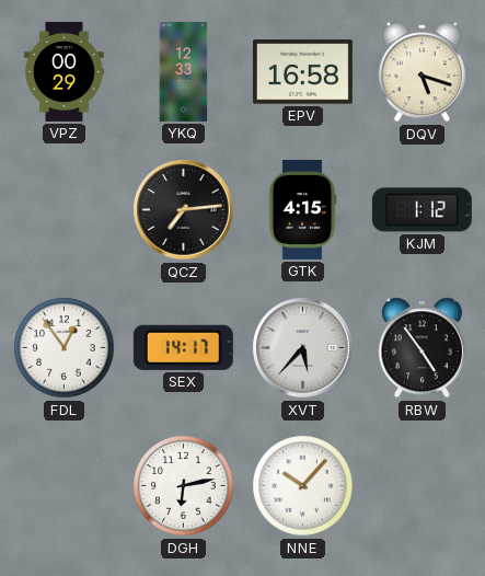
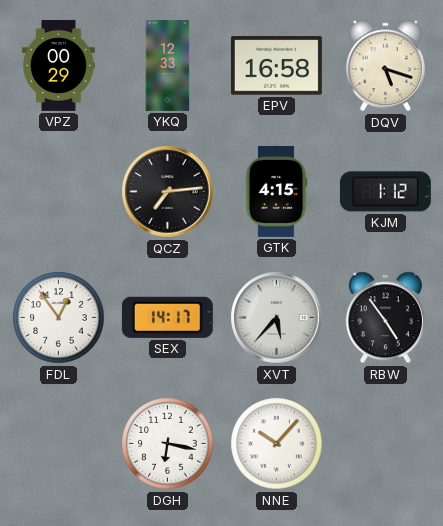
DGH: 6:13 -> 6:17 (168, 444)
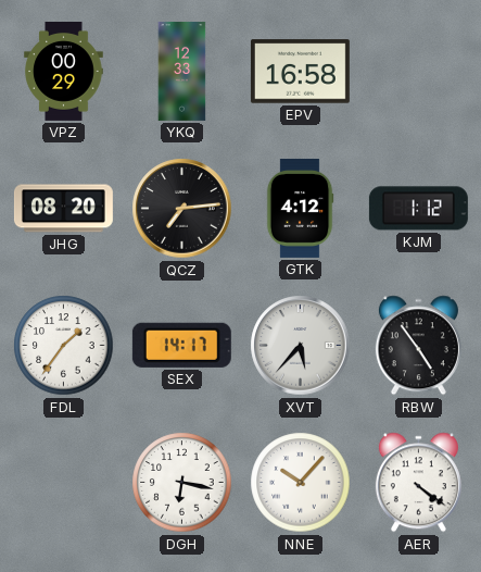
DQV: 5:18 -> none (385, 66)
JHG: none -> 08:20 (63, 209)
GTK: 4:15 -> 4:12 (300, 208)
FDL: 12:54 -> 1:36 (64, 346)
AER: none -> 4:21 (418, 483)
